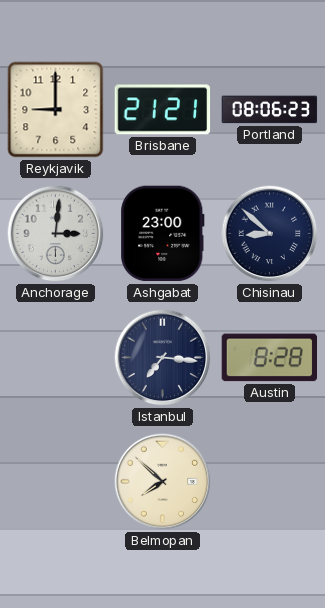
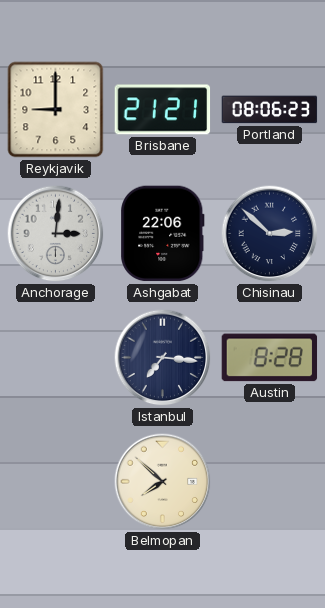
Ashgabat: 23:00 -> 22:06 (163, 234)
Chisinau: 8:52 -> 2:52 (270, 234)
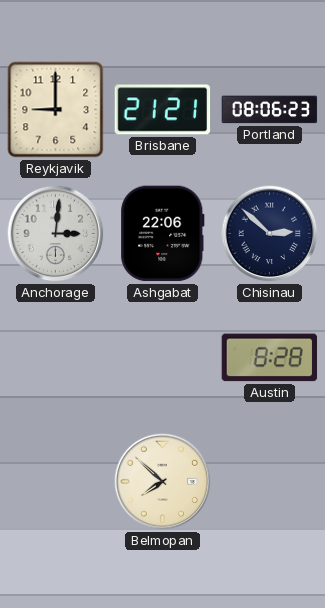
Istanbul: 7:16 -> none (163, 358)
